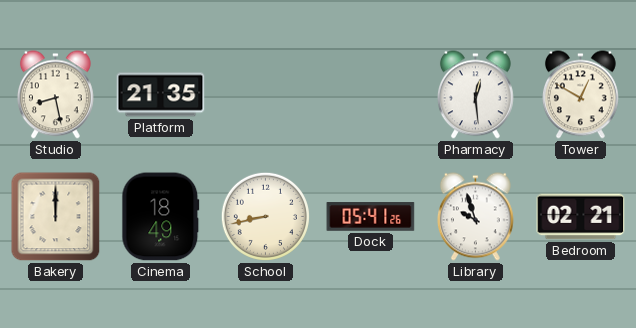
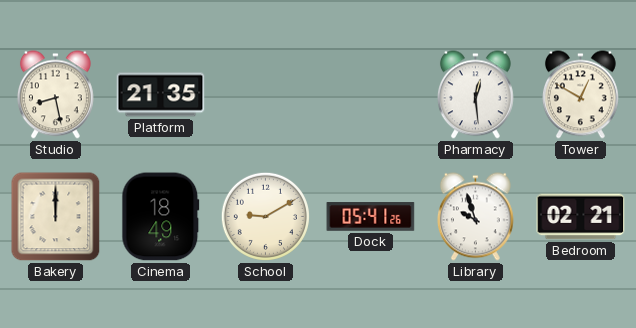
School: 8:43 -> 9:10 (265, 216)
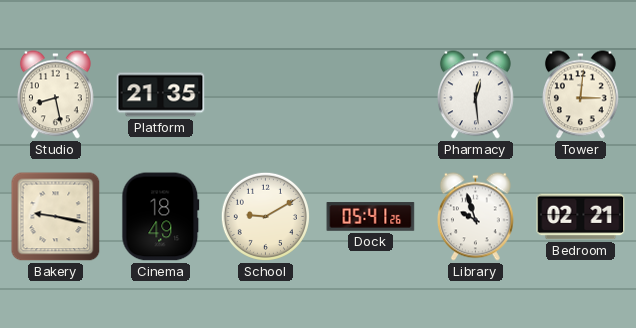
Tower: 12:50 -> 3:01 (580, 95)
Bakery: 12:00 -> 9:17 (56, 217)
